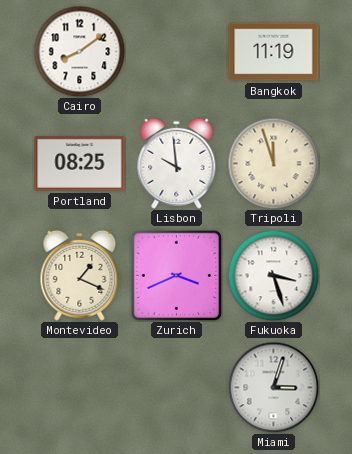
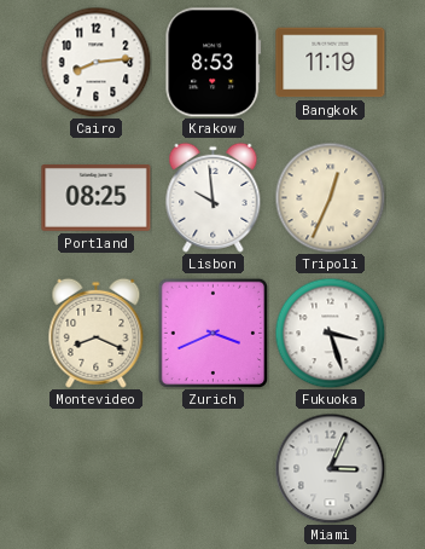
Cairo: 8:09 -> 8:14 (95, 62)
Krakow: none -> 8:53 (214, 63)
Tripoli: 11:57 -> 12:34 (330, 197)
Montevideo: 1:19 -> 8:19 (97, 333)
Miami: 3:03 -> 3:04 (330, 468)
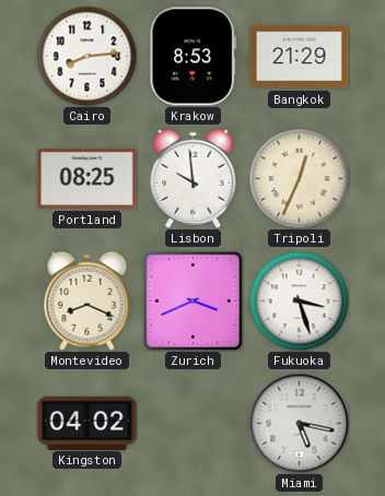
Bangkok: 11:19 -> 21:29 (300, 57)
Kingston: none -> 04:02 (87, 423)
Miami: 3:04 -> 5:17 (299, 423)
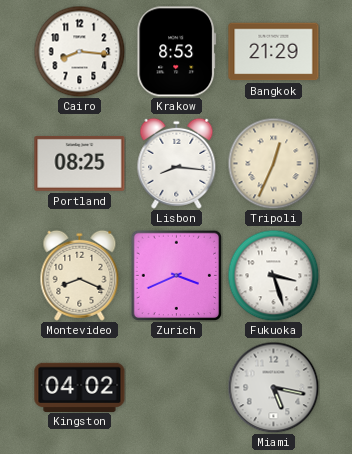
Cairo: 8:14 -> 8:16 (79, 51)
Lisbon: 9:59 -> 8:16 (177, 163)
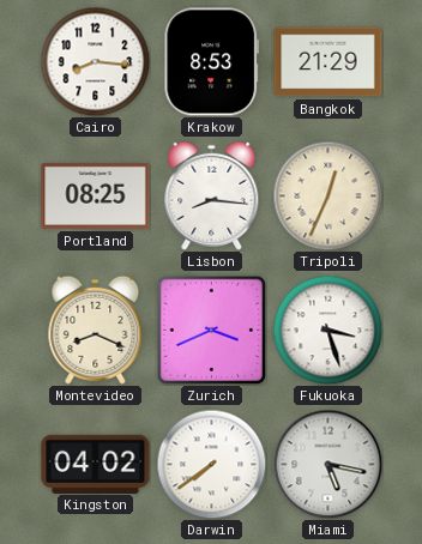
Darwin: none -> 7:39 (211, 464)
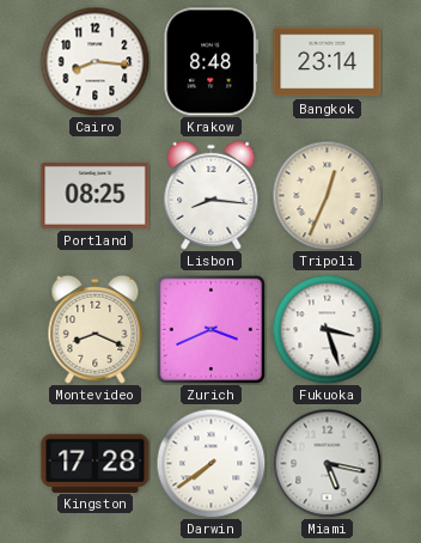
Krakow: 8:53 -> 8:48 (212, 62)
Bangkok: 21:29 -> 23:14 (328, 62)
Kingston: 04:02 -> 17:28 (96, 463)
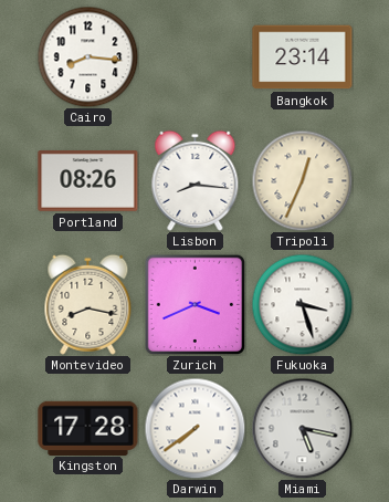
Krakow: 8:48 -> none (212, 62)
Portland: 08:25 -> 08:26 (88, 180)
Montevideo: 8:19 -> 8:17 (88, 304)
